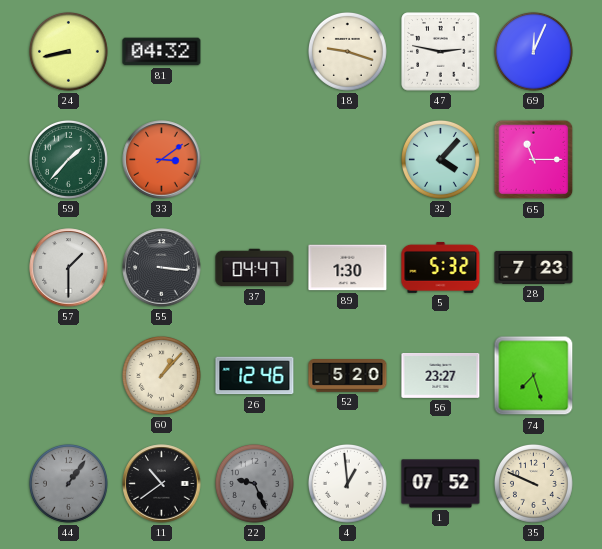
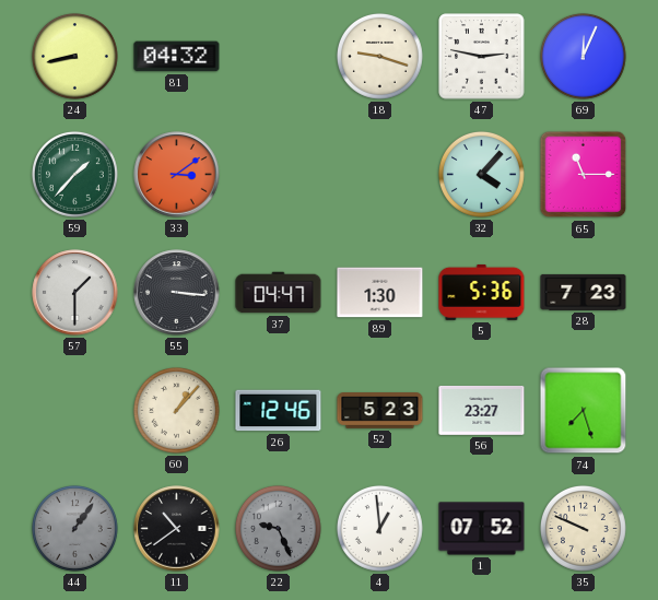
5: 5:32 -> 5:36 (482, 292)
52: 5:20 -> 5:23 (380, 411)
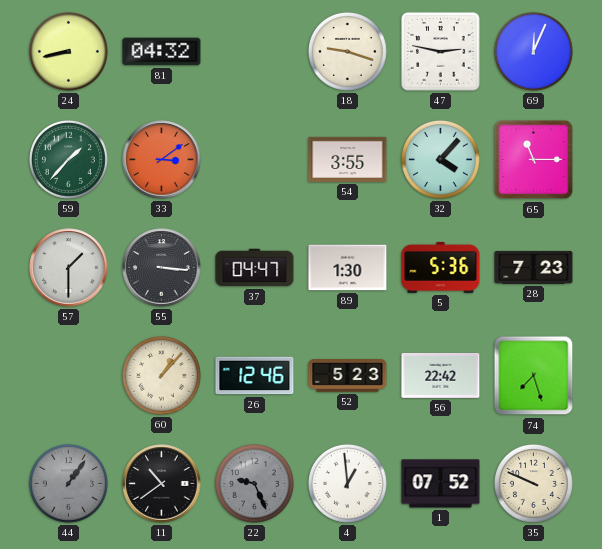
54: none -> 3:55 (348, 159)
56: 23:27 -> 22:42 (441, 376)
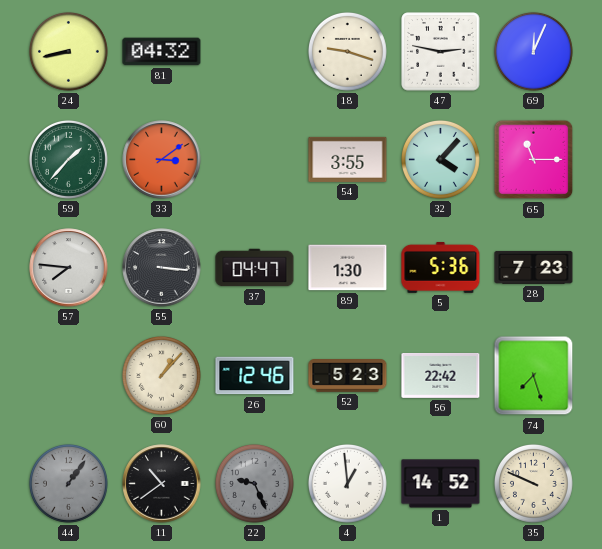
57: 1:30 -> 7:46 (69, 268)
1: 07:52 -> 14:52 (441, 484)
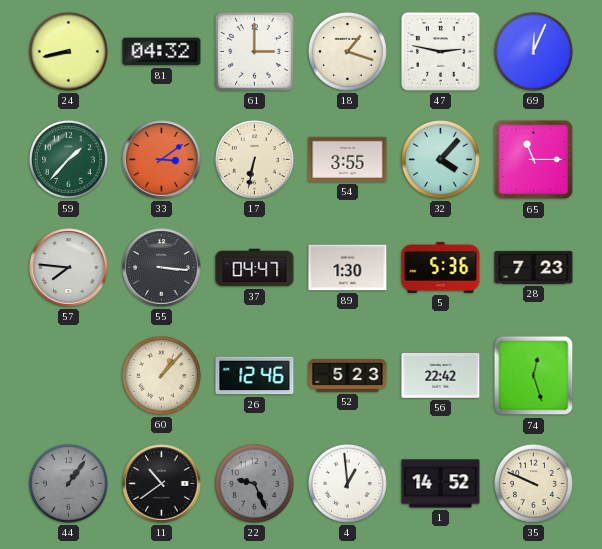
61: none -> 3:00 (255, 52)
18: 9:18 -> 1:18 (347, 51)
17: none -> 6:32 (254, 159)
74: 7:27 -> 12:27 (534, 376)
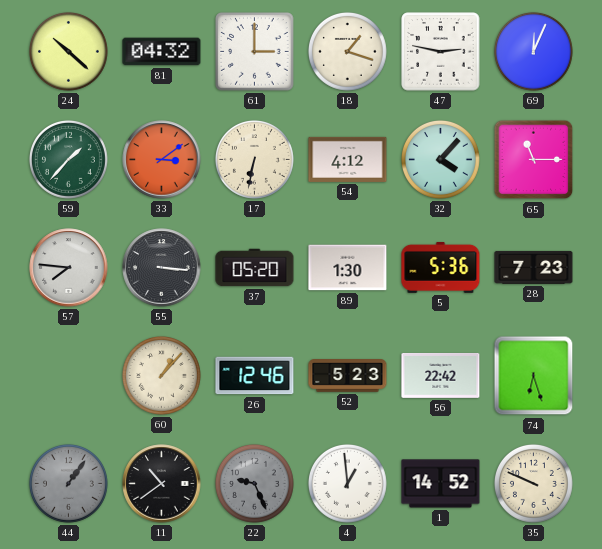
24: 8:43 -> 10:22 (68, 51)
54: 3:55 -> 4:12 (348, 159)
37: 04:47 -> 05:20 (255, 268)
74: 12:27 -> 6:27 (534, 376)
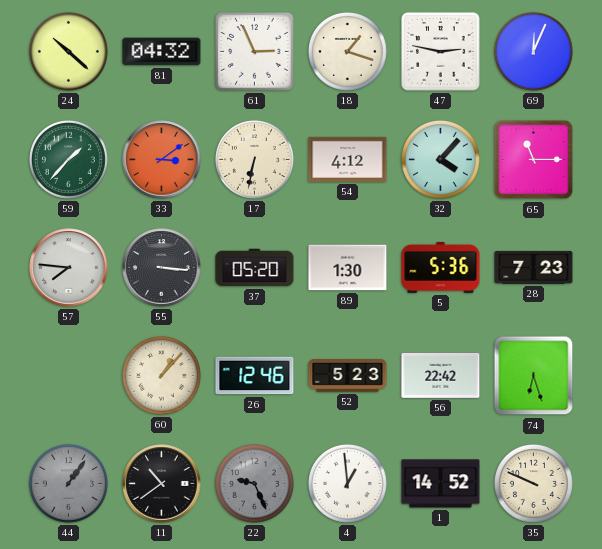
61: 3:00 -> 2:56 (255, 52)
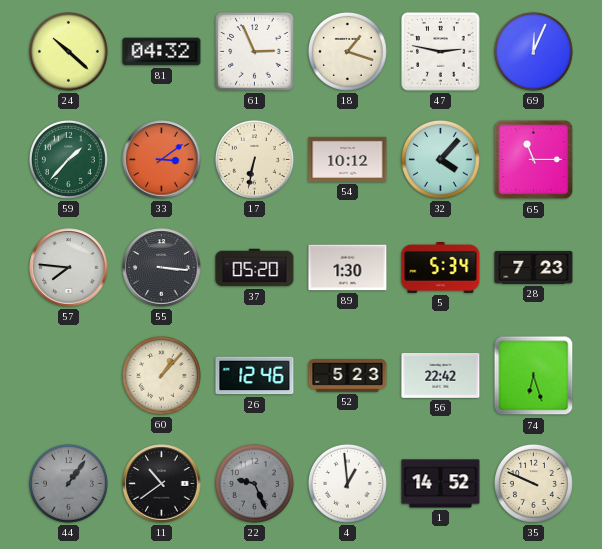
54: 4:12 -> 10:12 (348, 159)
5: 5:36 -> 5:34 (441, 267)
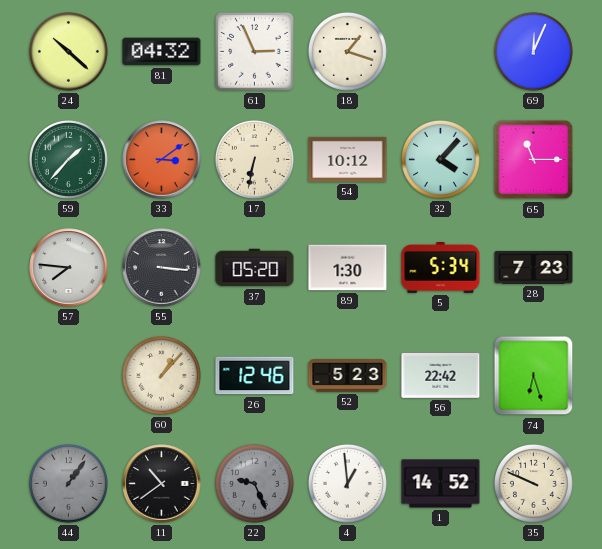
47: 2:47 -> none (441, 52)
